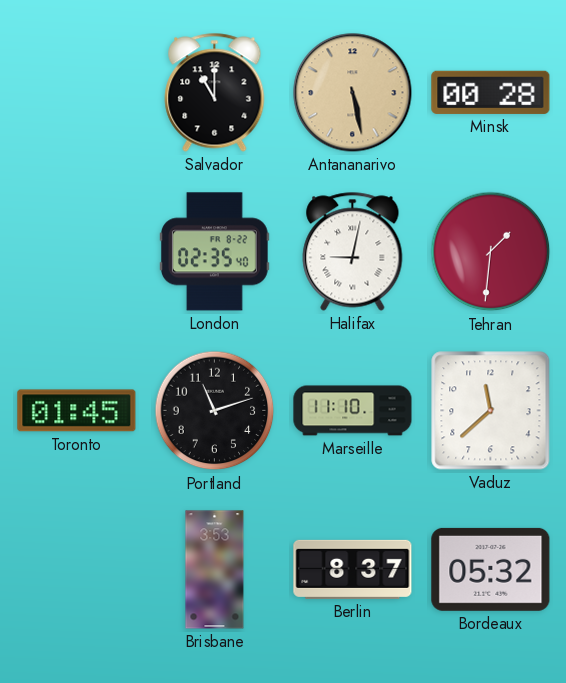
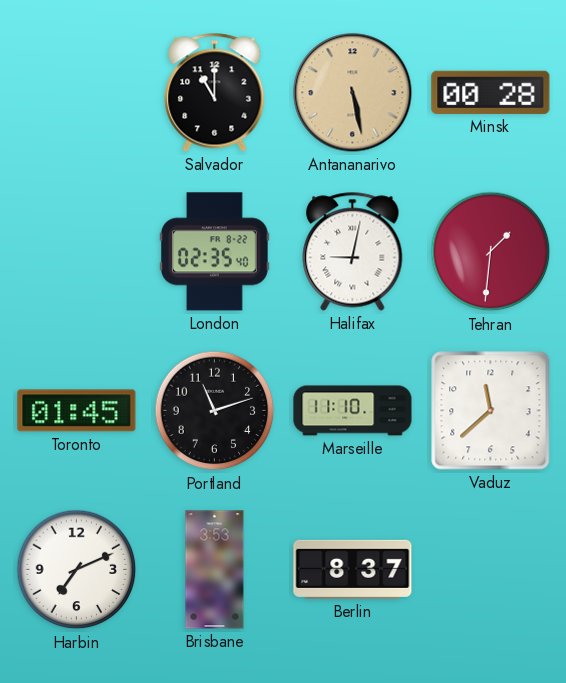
Harbin: none -> 7:11 (77, 570)
Bordeaux: 05:32 -> none (491, 569)
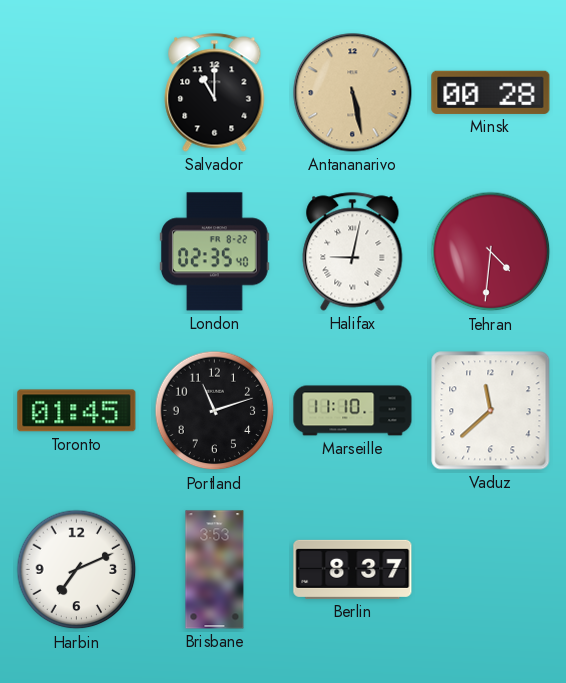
Tehran: 1:31 -> 4:31 (491, 252)
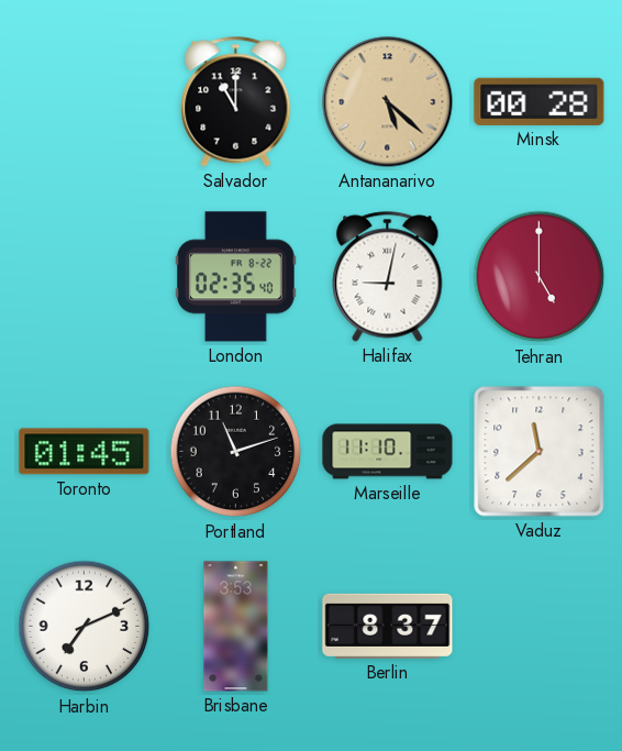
Antananarivo: 5:28 -> 5:22 (388, 102)
Tehran: 4:31 -> 5:00 (540, 277)
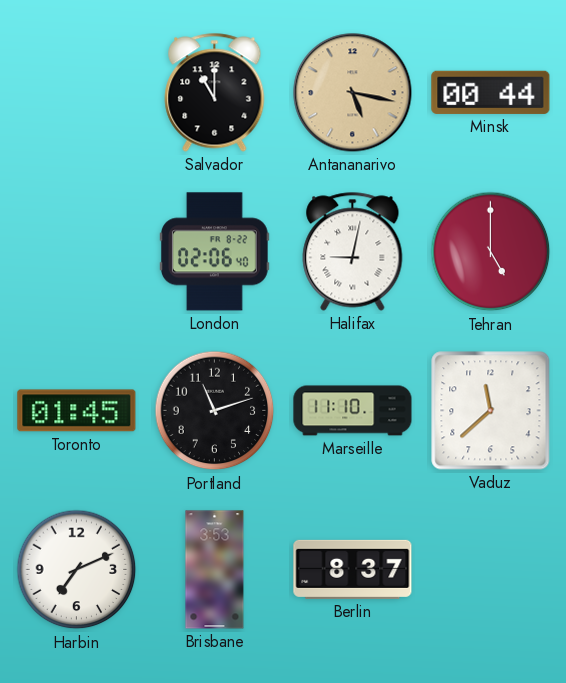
Antananarivo: 5:22 -> 5:17 (353, 93)
Minsk: 00:28 -> 00:44 (491, 92)
London: 02:35 -> 02:06 (214, 252)
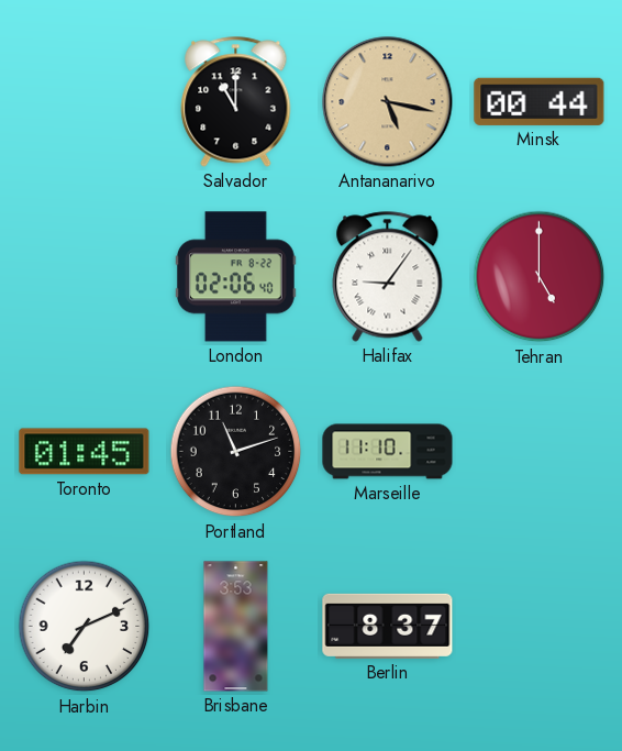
Halifax: 9:02 -> 9:06 (388, 277)
Vaduz: 11:38 -> none (491, 411)
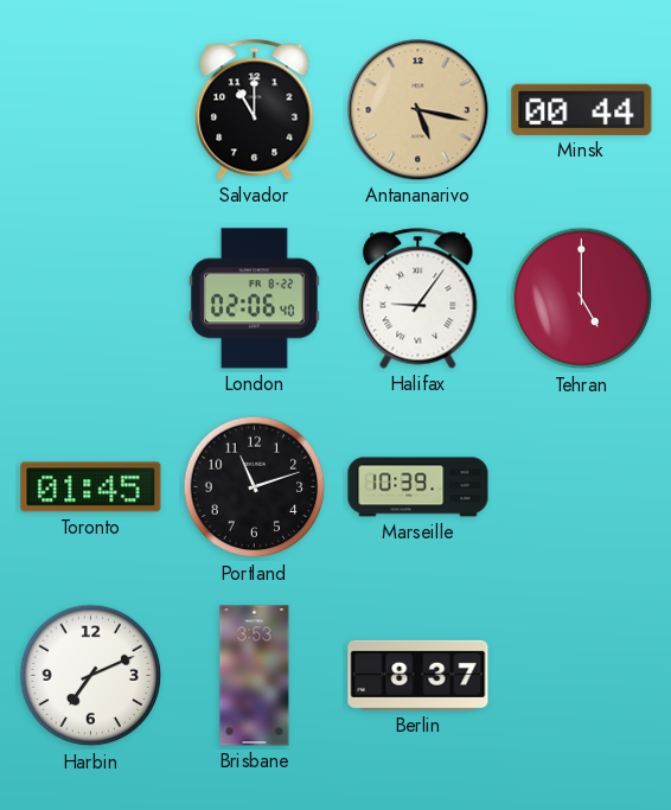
Marseille: 11:10 -> 10:39 (418, 487)
